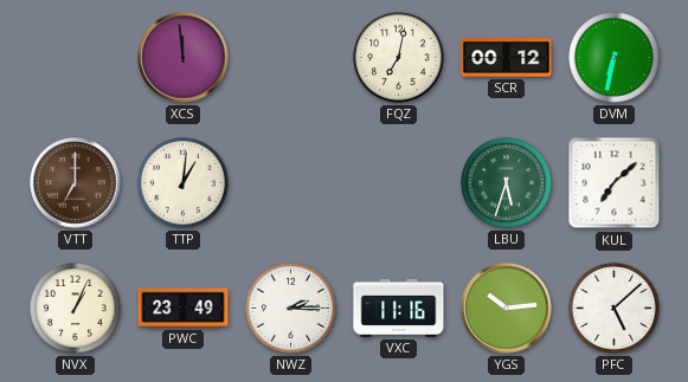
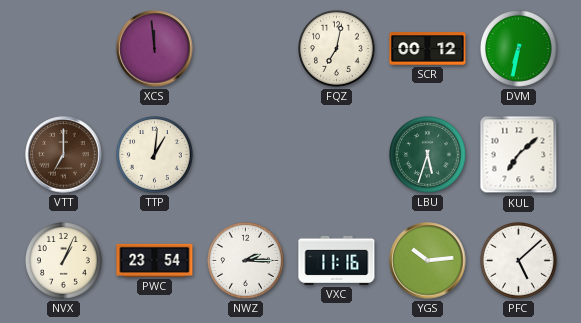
PWC: 23:49 -> 23:54 (155, 260)
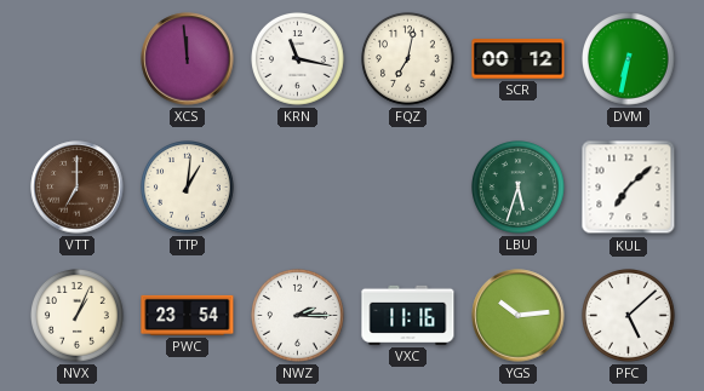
KRN: none -> 11:17 (298, 59)
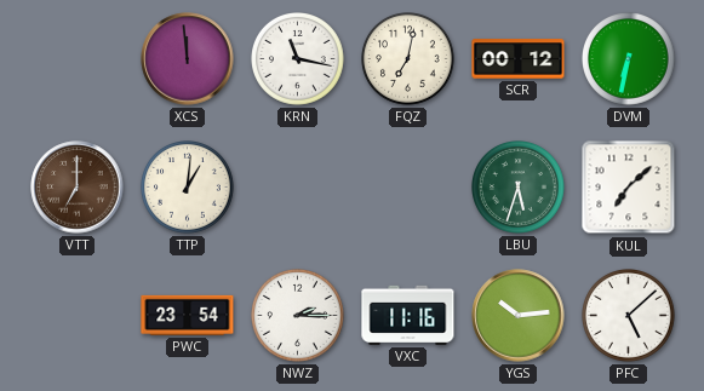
NVX: 1:04 -> none (78, 316)
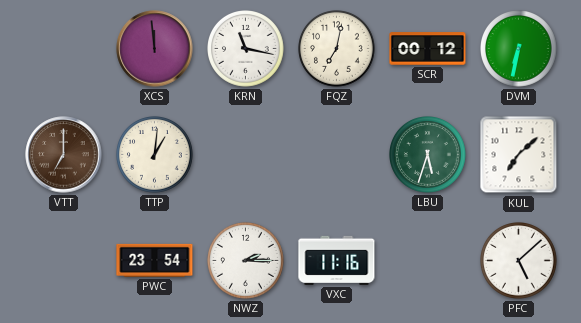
YGS: 10:14 -> none (519, 316)
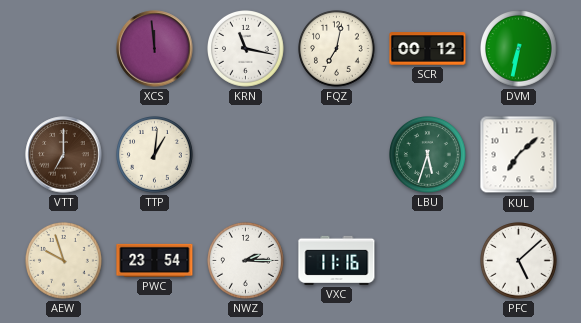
AEW: none -> 9:57 (64, 261)
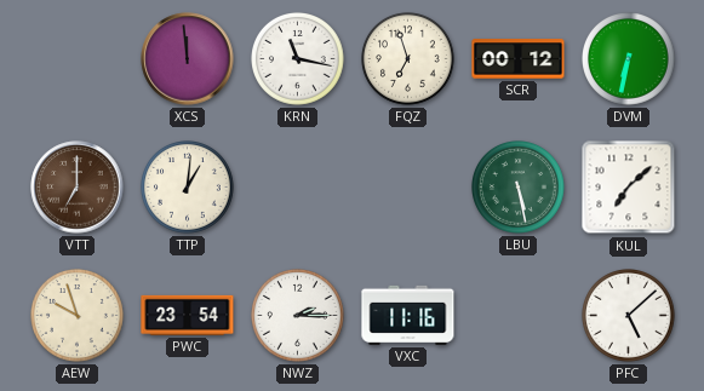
FQZ: 7:02 -> 6:57 (408, 59)
LBU: 5:33 -> 5:28 (519, 188)
